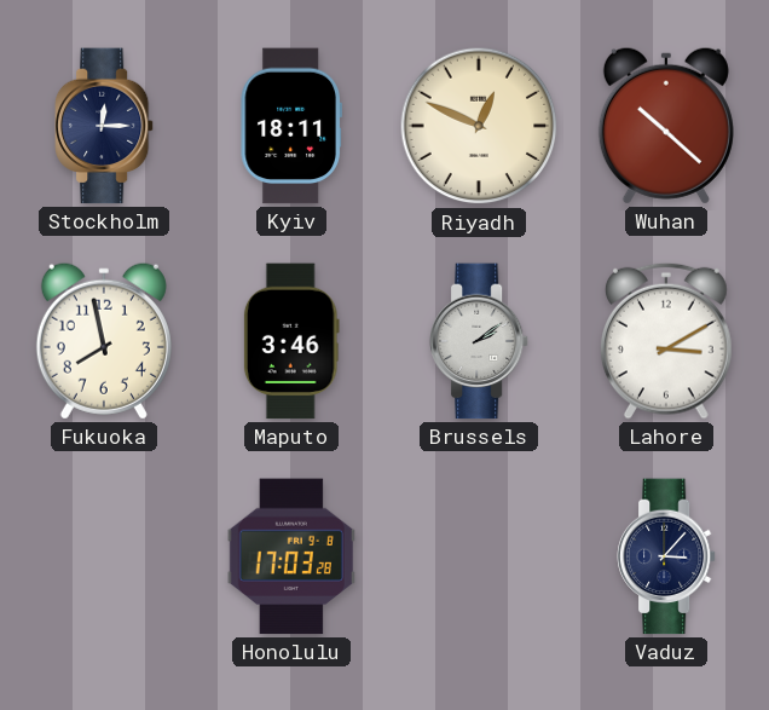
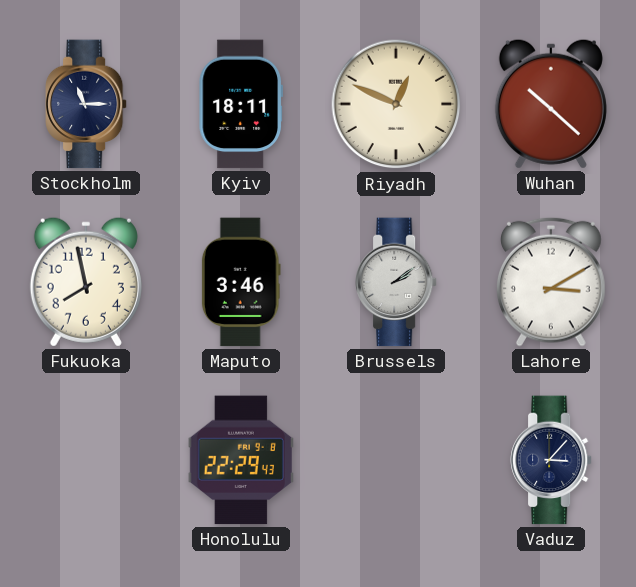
Stockholm: 12:15 -> 11:15 (86, 104)
Honolulu: 17:03 -> 22:29 (241, 460)
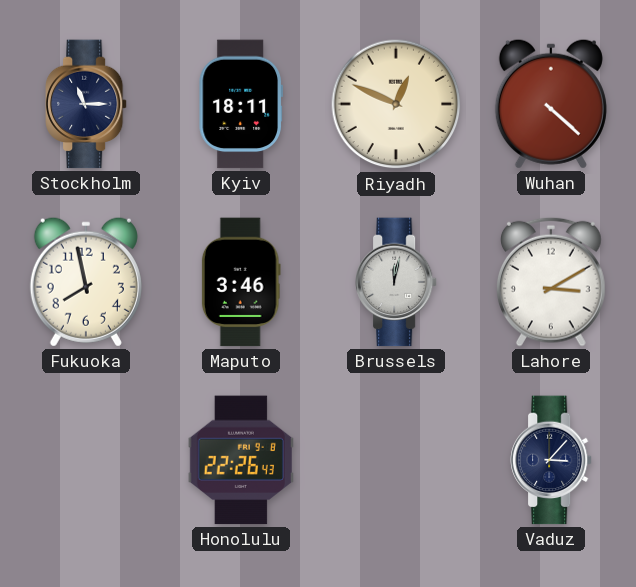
Wuhan: 10:22 -> 4:22 (551, 104)
Brussels: 2:09 -> 12:02 (396, 282)
Honolulu: 22:29 -> 22:26 (241, 460)
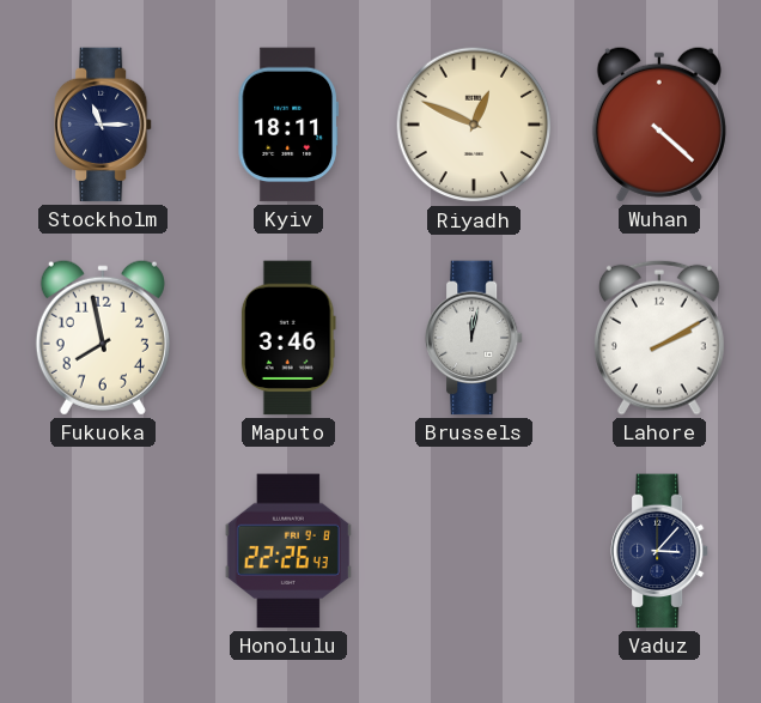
Lahore: 3:10 -> 2:10 (659, 338)
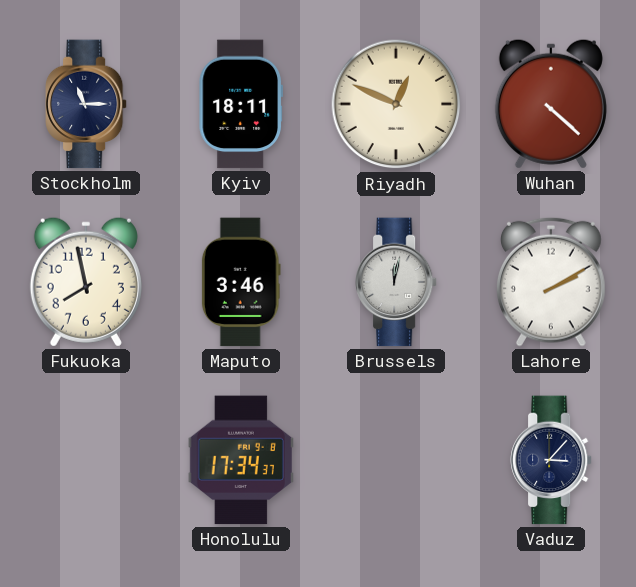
Honolulu: 22:26 -> 17:34 (241, 460)
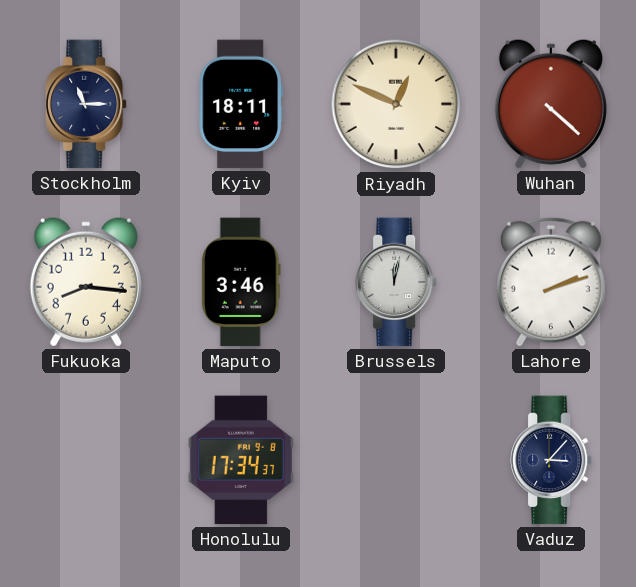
Fukuoka: 7:58 -> 8:16 (86, 282)
Lahore: 2:10 -> 2:12 (551, 282)
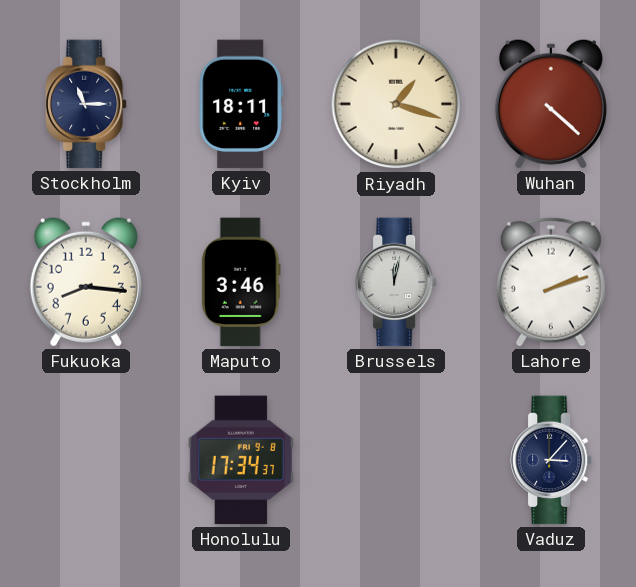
Riyadh: 12:49 -> 1:18 (396, 104)
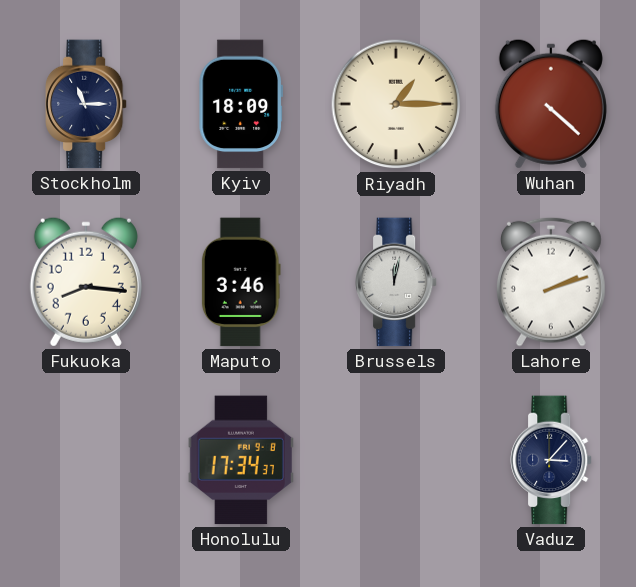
Kyiv: 18:11 -> 18:09 (240, 104)
Riyadh: 1:18 -> 1:15 (396, 104)
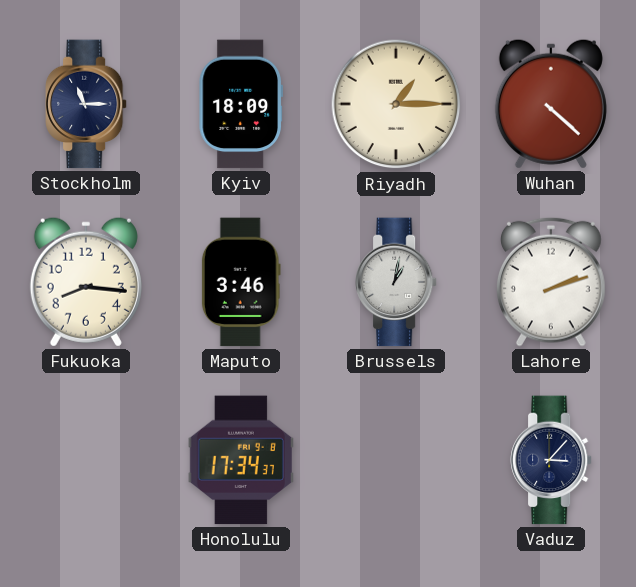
Brussels: 12:02 -> 1:02 (396, 282)
